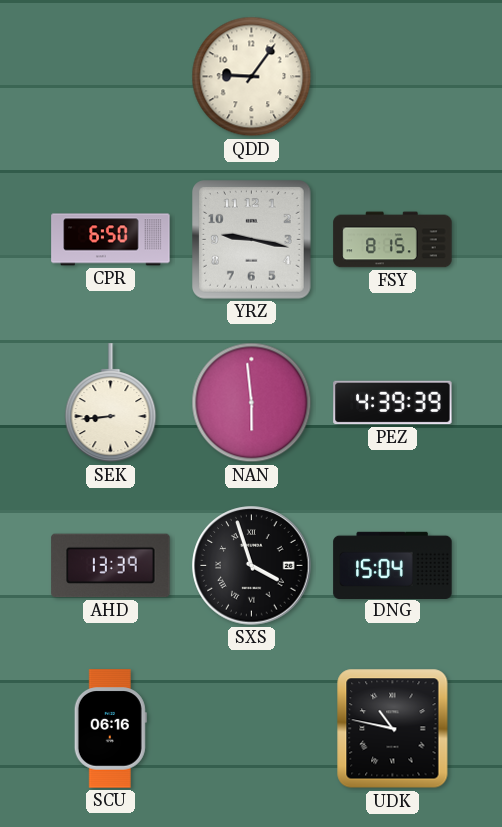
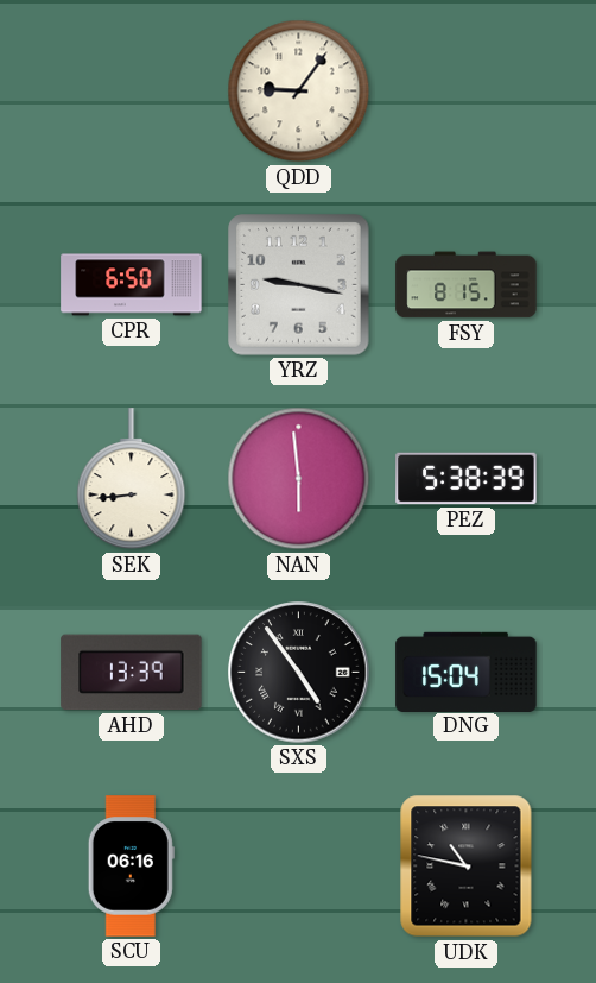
PEZ: 4:39 -> 5:38 (467, 479)
SXS: 3:57 -> 4:54 (299, 673)
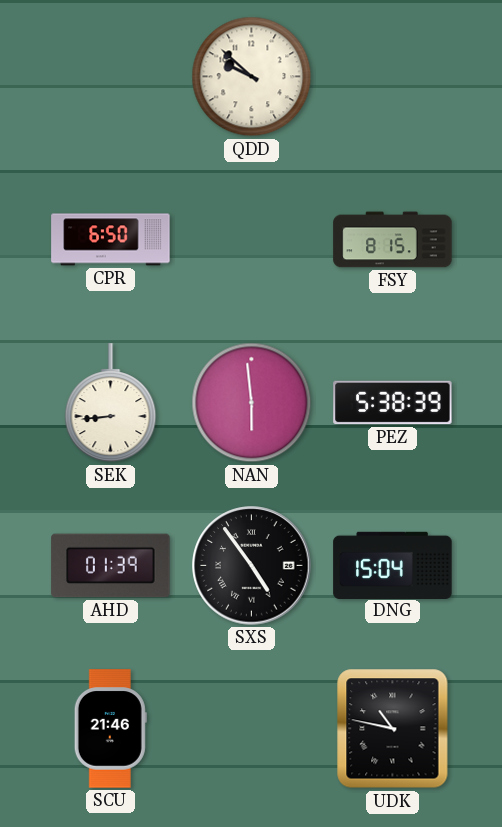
QDD: 9:06 -> 9:52 (252, 77)
YRZ: 9:17 -> none (299, 285)
AHD: 13:39 -> 01:39 (111, 566)
SCU: 06:16 -> 21:46 (110, 729)
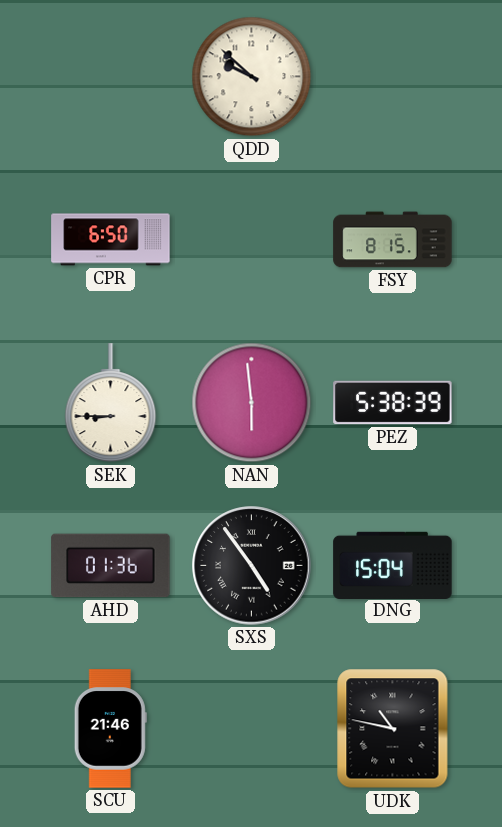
SEK: 8:44 -> 8:45 (111, 403)
AHD: 01:39 -> 01:36 (111, 566)
